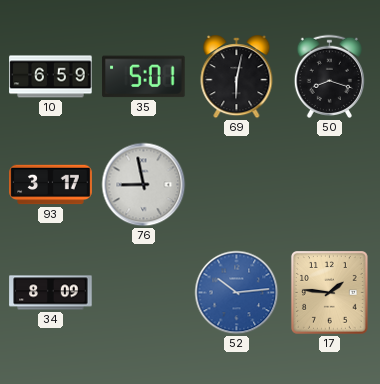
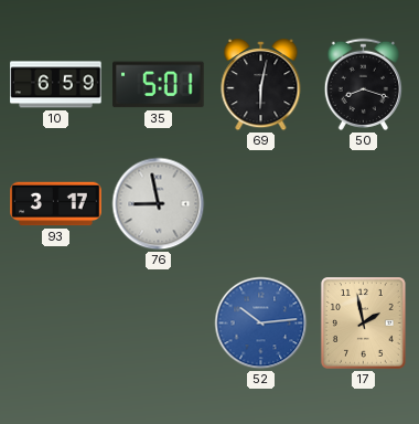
34: 8:09 -> none (51, 293)
17: 1:46 -> 1:58 (363, 324)
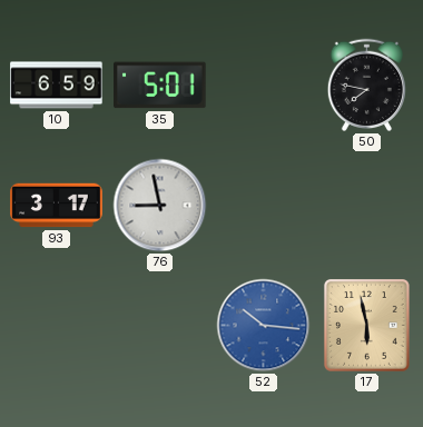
69: 6:02 -> none (261, 85)
50: 8:18 -> 7:47 (366, 85)
52: 10:14 -> 10:16 (264, 326)
17: 1:58 -> 5:58 (366, 326)
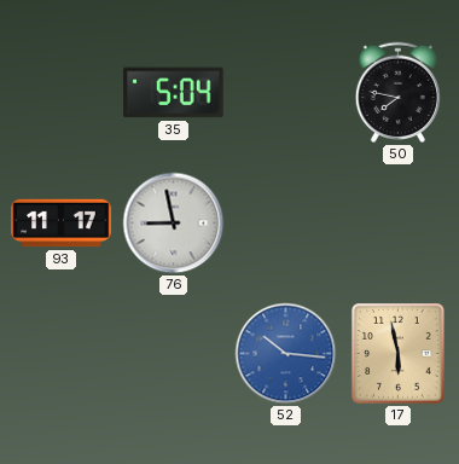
10: 6:59 -> none (57, 86)
35: 5:01 -> 5:04 (174, 93)
93: 3:17 -> 11:17 (62, 224)
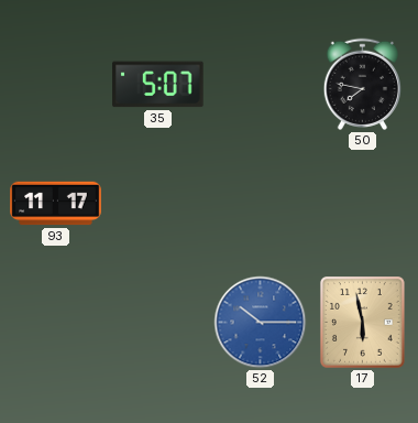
35: 5:04 -> 5:07 (158, 85)
76: 8:58 -> none (174, 224)
52: 10:16 -> 10:15 (261, 323)
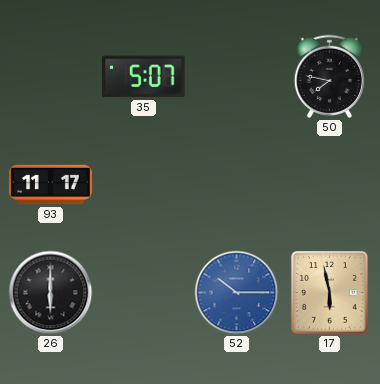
26: none -> 6:00 (51, 293)
